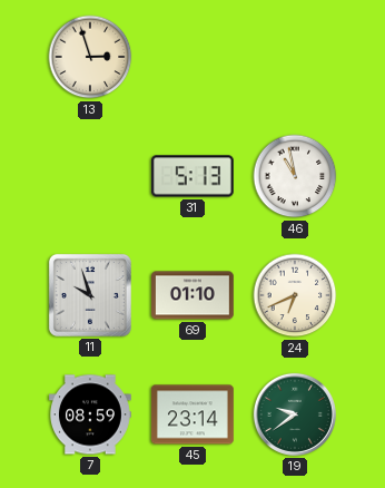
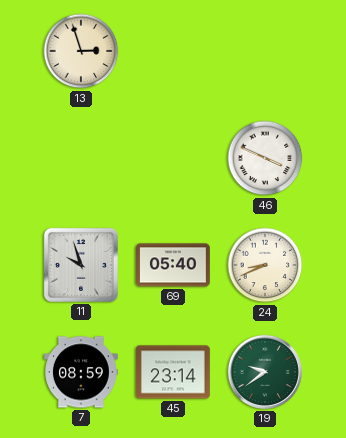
31: 5:13 -> none (192, 176)
46: 10:58 -> 3:49 (265, 158)
69: 01:10 -> 05:40 (174, 265)
24: 6:41 -> 8:41 (265, 265)
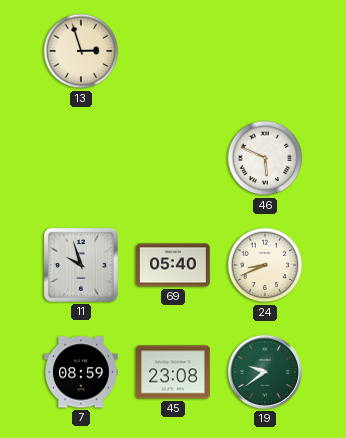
46: 3:49 -> 5:49 (265, 158)
45: 23:14 -> 23:08 (174, 372)
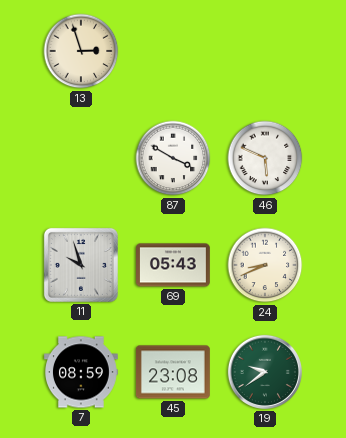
87: none -> 3:50 (173, 158)
69: 05:40 -> 05:43 (174, 265)
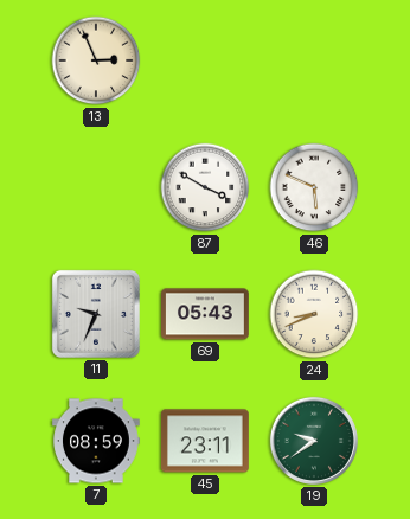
13: 2:57 -> 2:56 (96, 60)
11: 9:57 -> 9:34 (96, 314)
45: 23:08 -> 23:11 (206, 441)
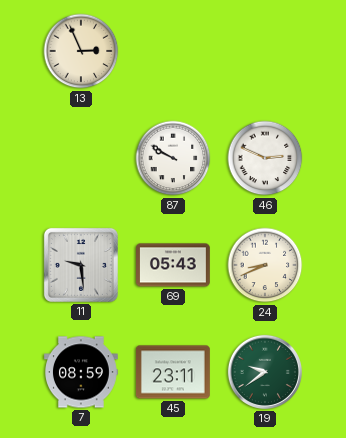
87: 3:50 -> 9:50 (173, 158)
46: 5:49 -> 2:49 (265, 158)
11: 9:34 -> 9:29 (81, 265)
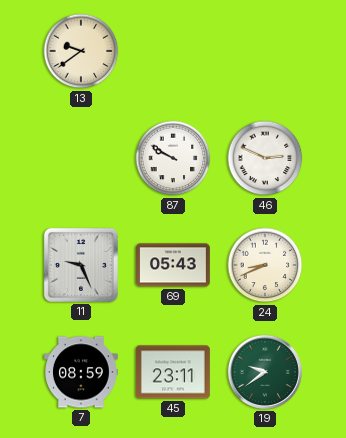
13: 2:56 -> 9:39 (81, 51)
11: 9:29 -> 9:26 (81, 265)
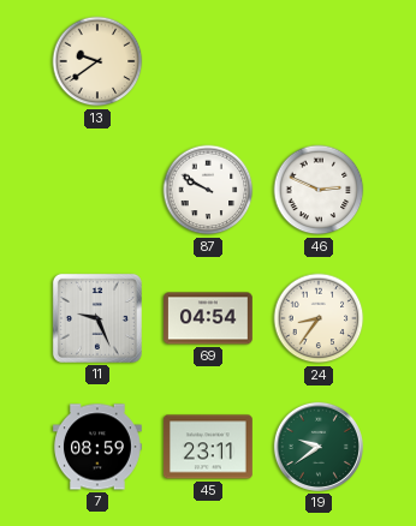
69: 05:43 -> 04:54 (209, 318)
24: 8:41 -> 8:36 (319, 318)
